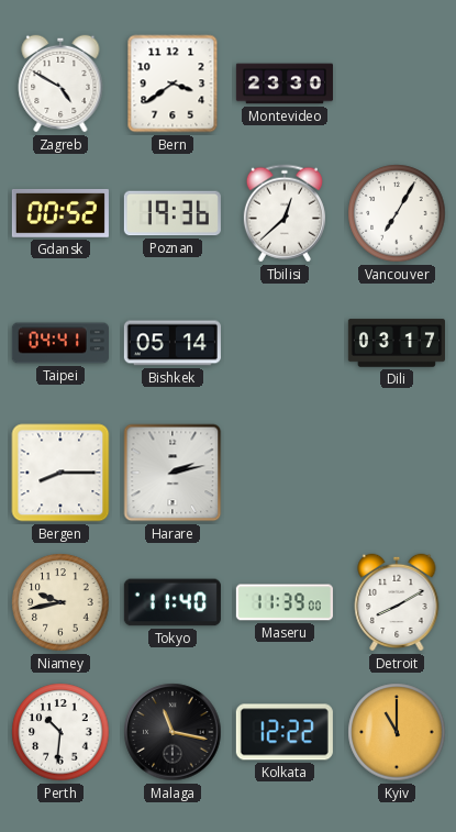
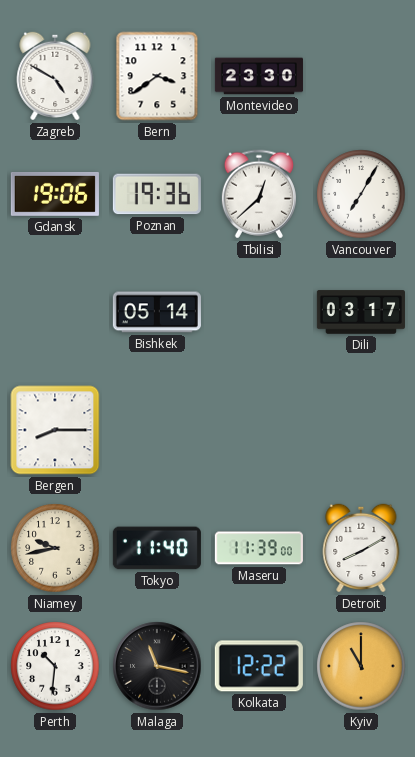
Gdansk: 00:52 -> 19:06 (55, 194)
Taipei: 04:41 -> none (60, 343)
Harare: 2:13 -> none (173, 473)
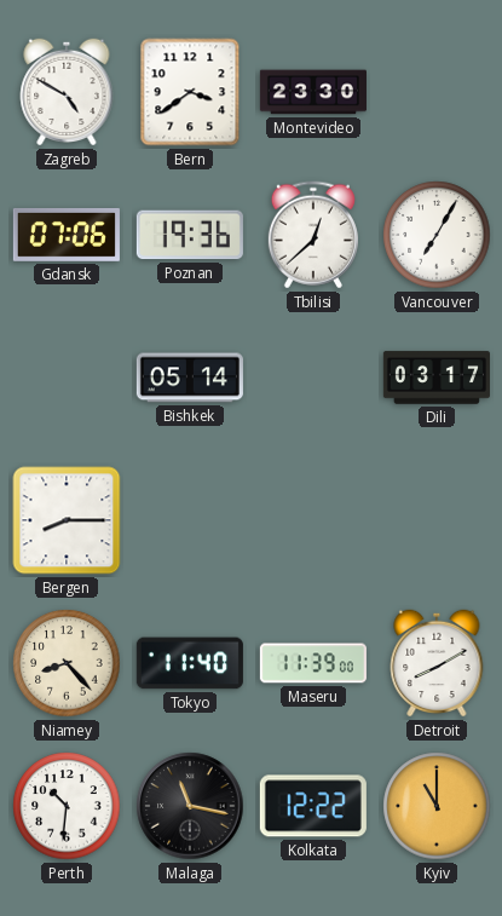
Gdansk: 19:06 -> 07:06 (67, 235)
Niamey: 9:43 -> 8:23 (67, 663)
